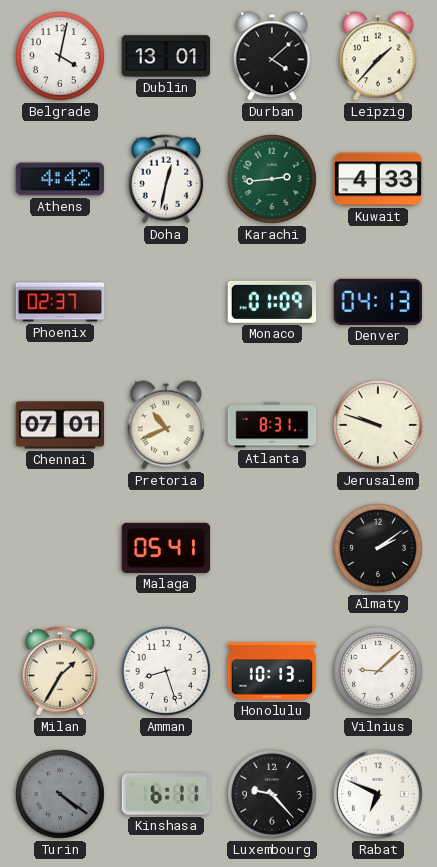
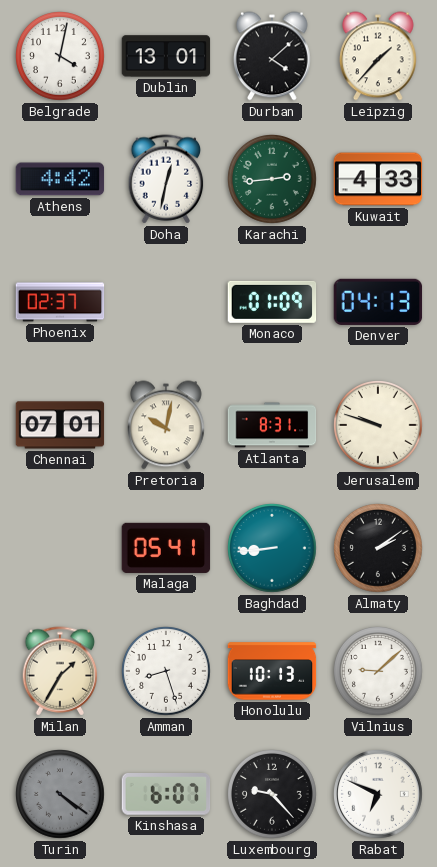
Pretoria: 10:41 -> 10:02 (167, 425)
Baghdad: none -> 8:44 (273, 549)
Kinshasa: 6:11 -> 6:07 (166, 795)
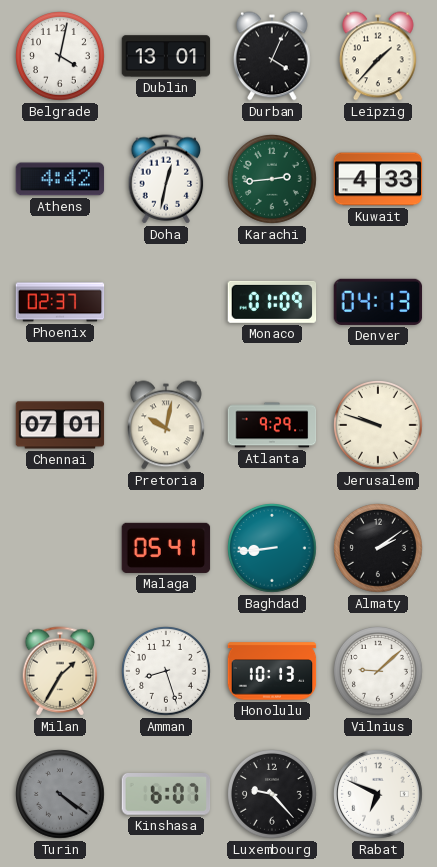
Durban: 4:08 -> 4:04 (273, 56)
Atlanta: 8:31 -> 9:29 (272, 425)
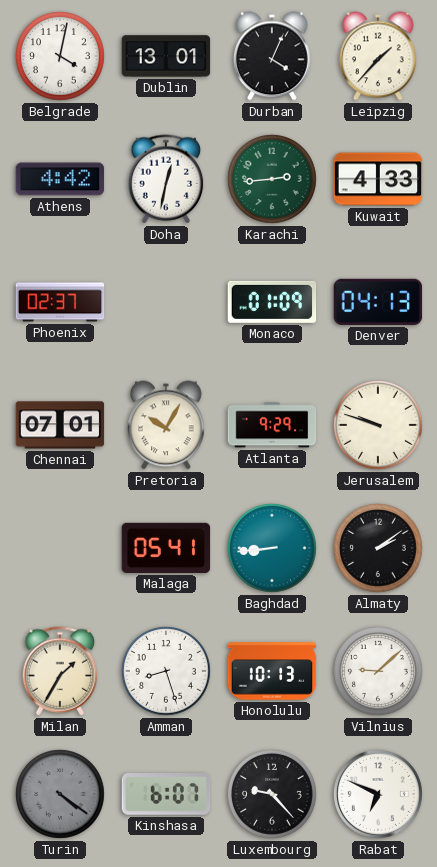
Pretoria: 10:02 -> 10:05 (167, 425)
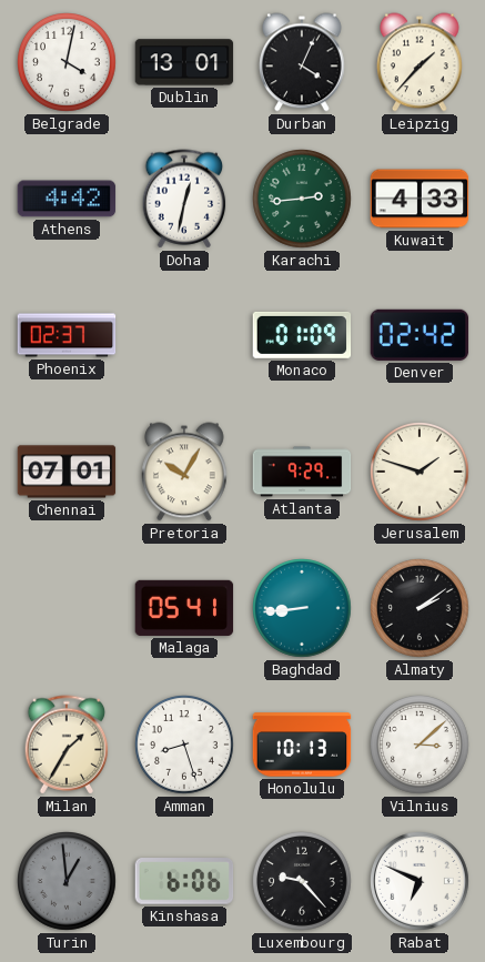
Denver: 04:13 -> 02:42 (420, 335)
Jerusalem: 9:48 -> 1:48 (421, 473)
Vilnius: 9:08 -> 3:08 (421, 746)
Turin: 4:21 -> 12:59 (68, 882)
Kinshasa: 6:07 -> 6:06 (184, 882)
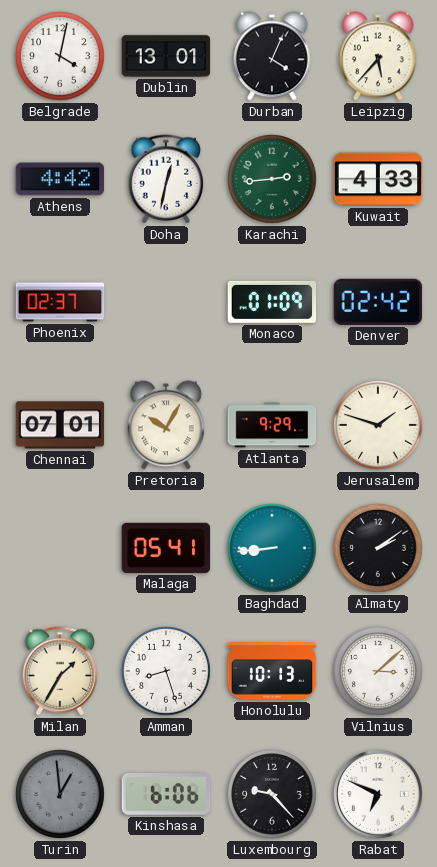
Leipzig: 1:37 -> 5:37 (379, 56)
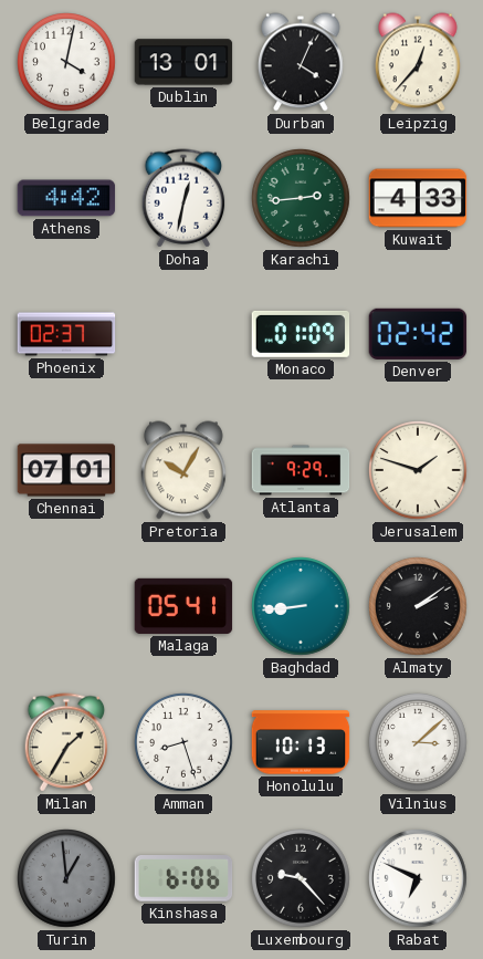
Leipzig: 5:37 -> 12:37 (419, 62)
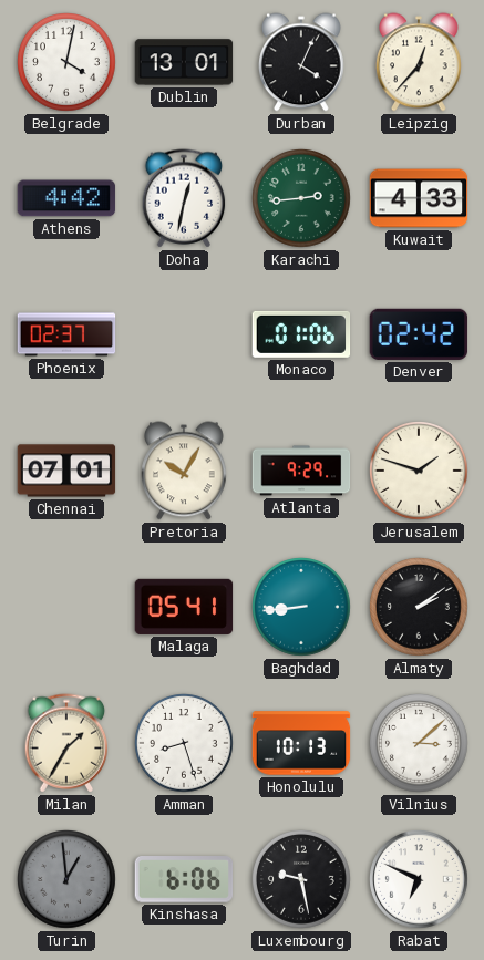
Monaco: 01:09 -> 01:06 (301, 334)
Luxembourg: 9:23 -> 9:28 (302, 880)
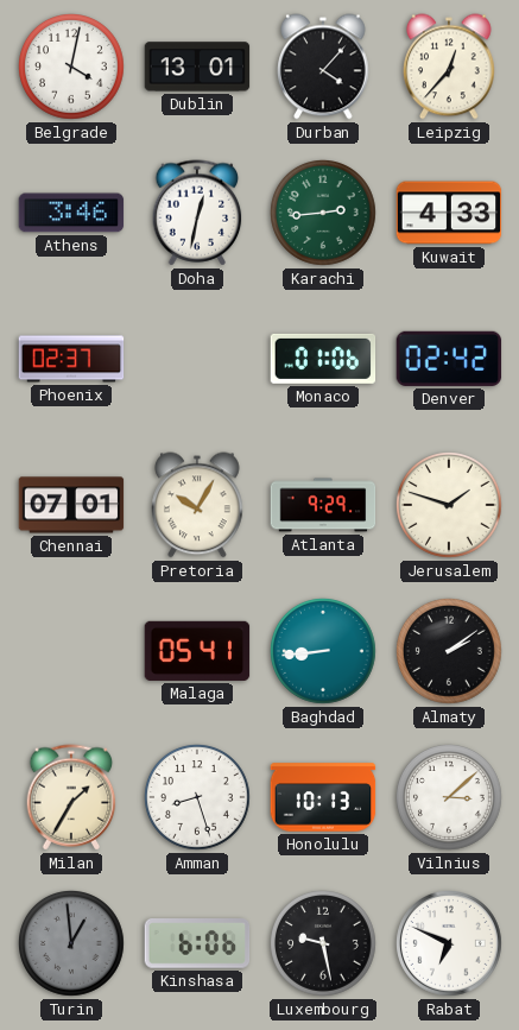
Durban: 4:04 -> 4:07 (324, 67)
Athens: 4:42 -> 3:46 (71, 213)
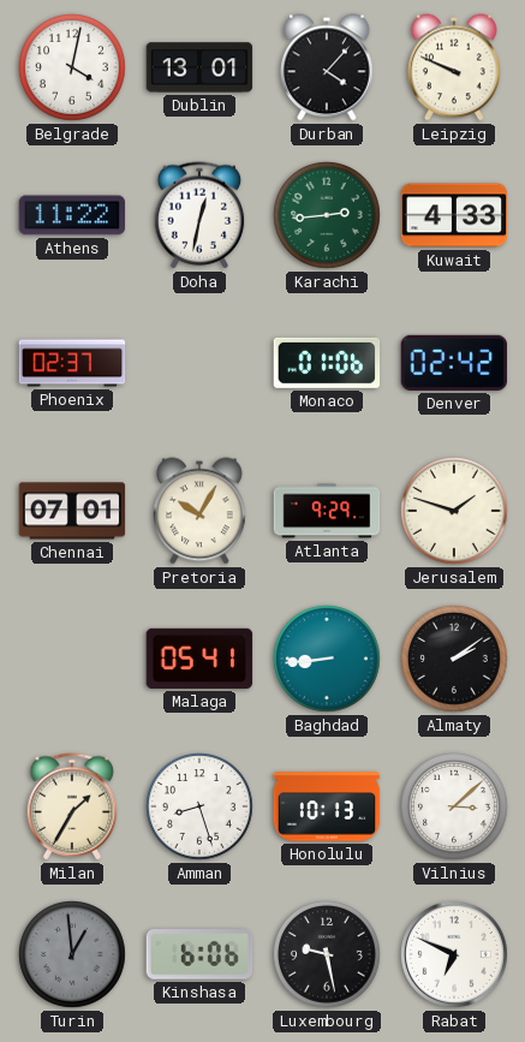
Leipzig: 12:37 -> 9:49 (455, 67)
Athens: 3:46 -> 11:22 (72, 215)
